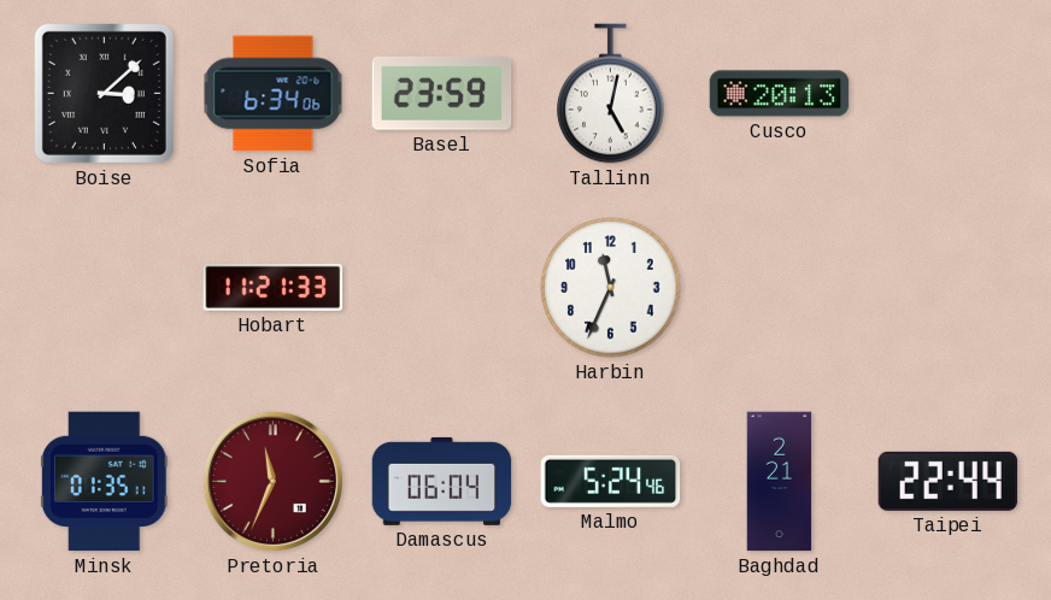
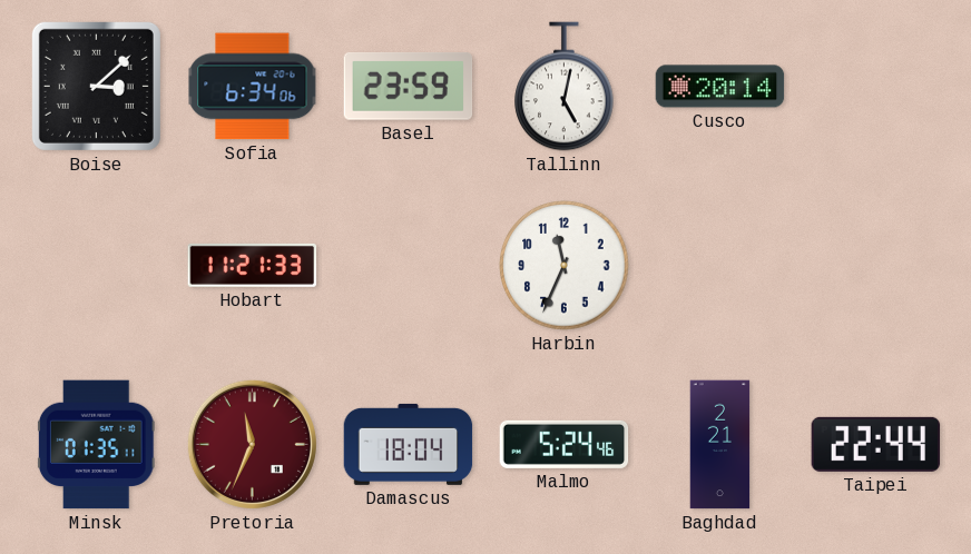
Cusco: 20:13 -> 20:14 (720, 87)
Damascus: 06:04 -> 18:04 (409, 444)
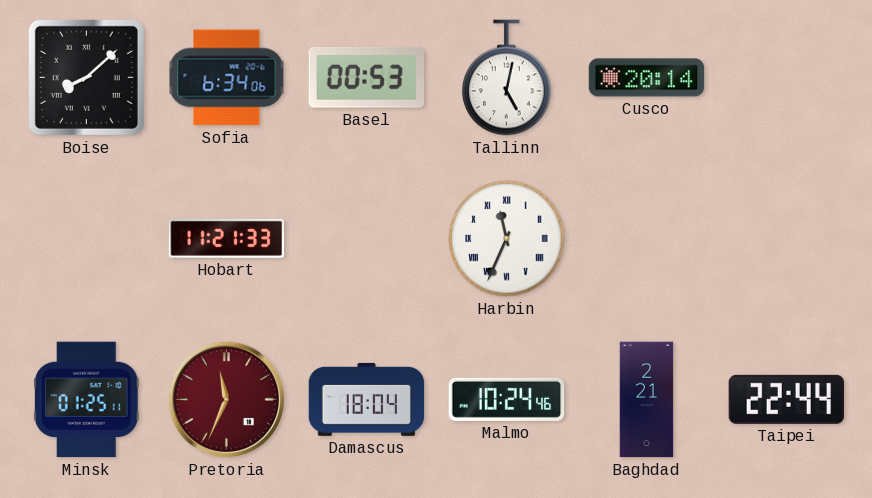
Boise: 3:08 -> 8:08 (86, 77)
Basel: 23:59 -> 00:53 (367, 78)
Harbin numerals: Arabic -> Roman (507, 239)
Minsk: 01:35 -> 01:25 (86, 400)
Malmo: 5:24 -> 10:24 (507, 399)
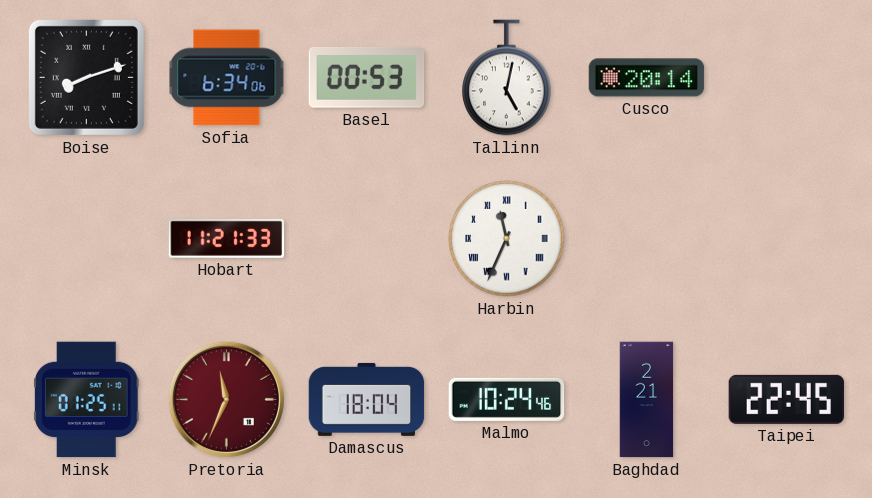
Boise: 8:08 -> 8:12 (86, 77)
Taipei: 22:44 -> 22:45 (787, 399)
